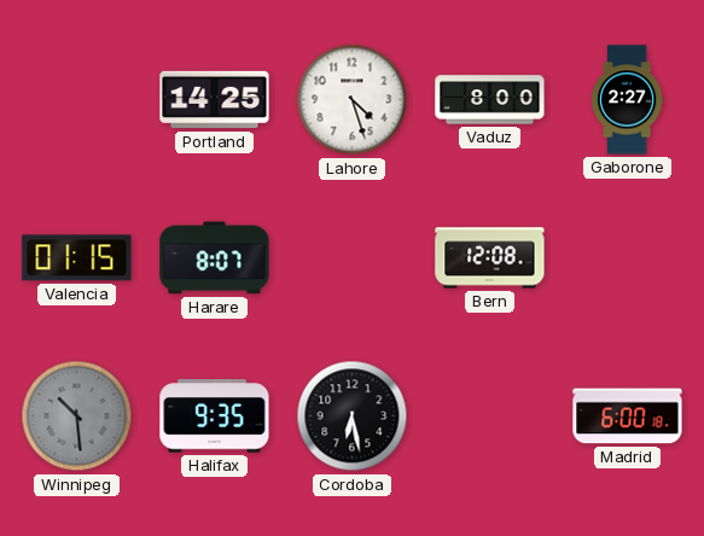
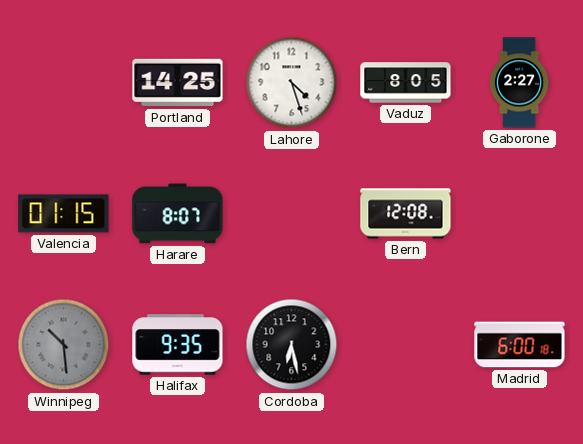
Vaduz: 8:00 -> 8:05 (406, 83)
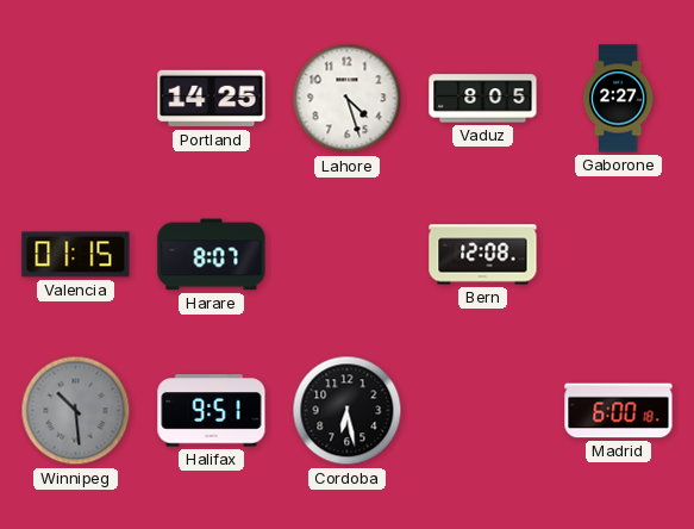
Halifax: 9:35 -> 9:51 (212, 411)
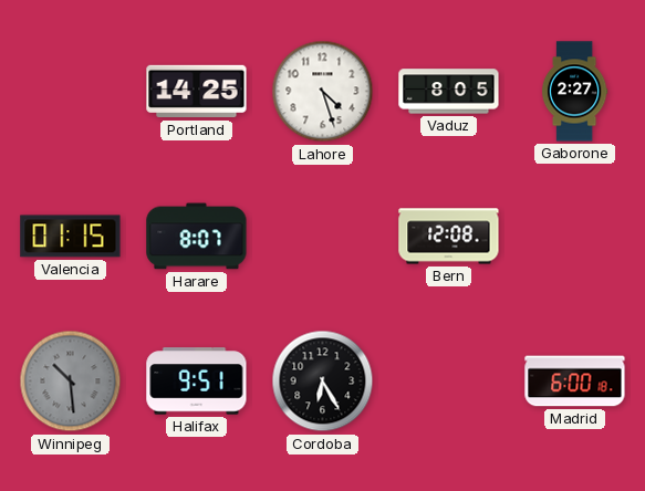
Cordoba: 6:28 -> 6:25 (323, 382)
